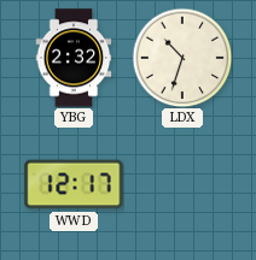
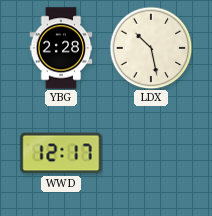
YBG: 2:32 -> 2:28 (61, 48)
LDX: 10:33 -> 10:28 (151, 48)
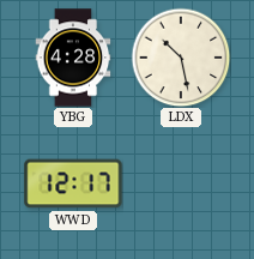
YBG: 2:28 -> 4:28 (73, 58)
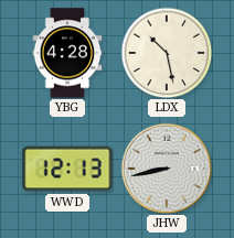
WWD: 12:17 -> 12:13 (67, 169)
JHW: none -> 8:43 (167, 169)
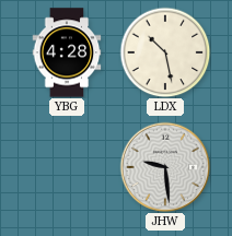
WWD: 12:13 -> none (67, 169)
JHW: 8:43 -> 9:29 (165, 167)
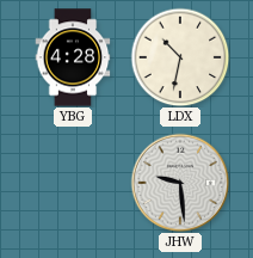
LDX: 10:28 -> 10:32 (180, 57)
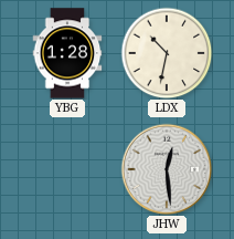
YBG: 4:28 -> 1:28 (67, 53)
JHW: 9:29 -> 12:29 (167, 169)
